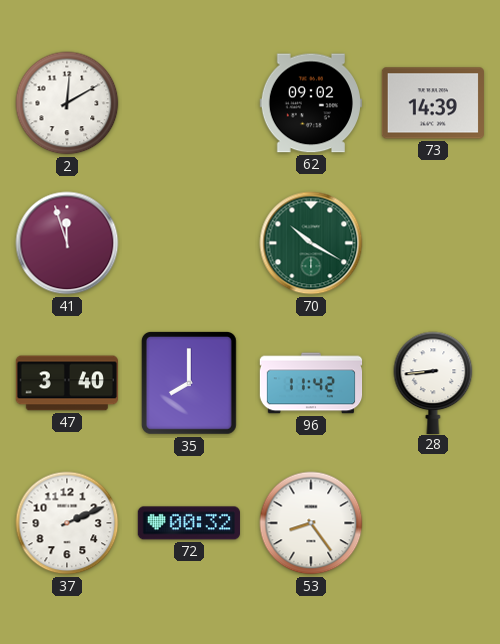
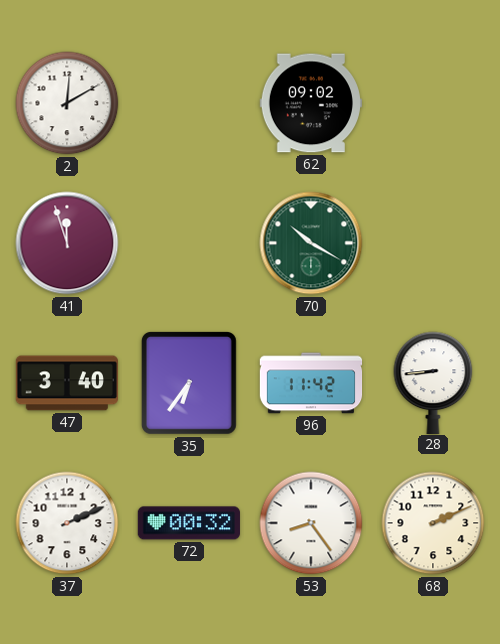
73: 14:39 -> none (433, 103)
35: 8:00 -> 6:36 (189, 383)
68: none -> 2:11 (433, 523)
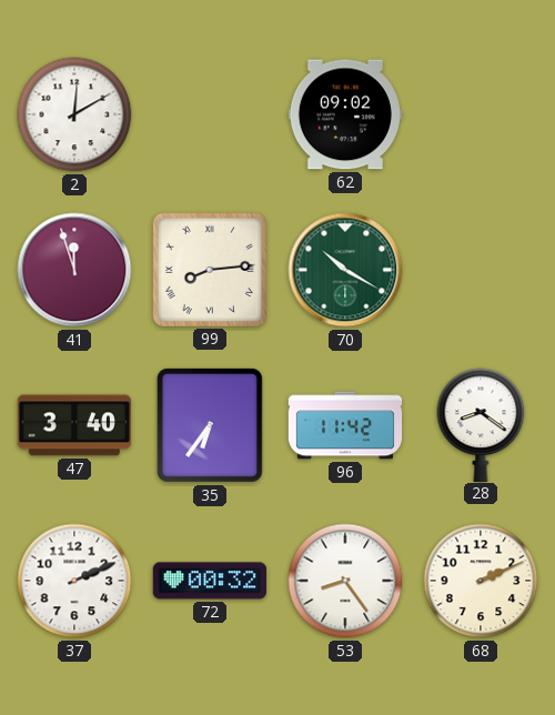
99: none -> 8:14 (210, 270)
28: 8:44 -> 8:21 (481, 424)
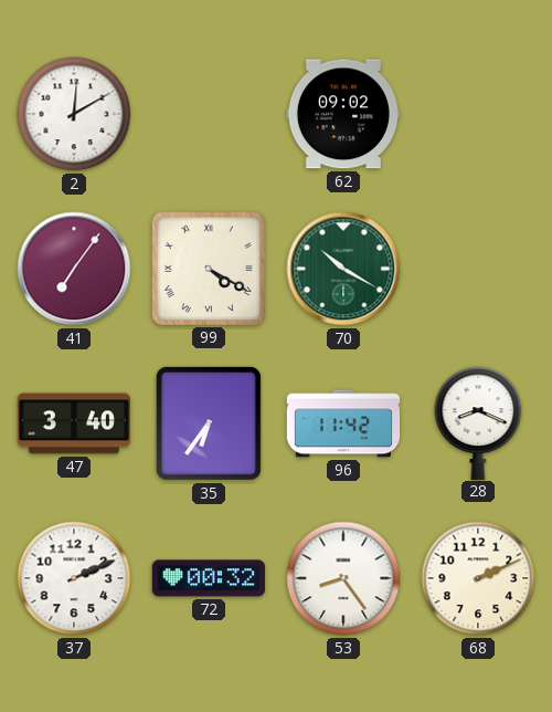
41: 11:57 -> 7:06 (74, 269)
99: 8:14 -> 4:20 (209, 269)
28: 8:21 -> 8:19 (478, 422)
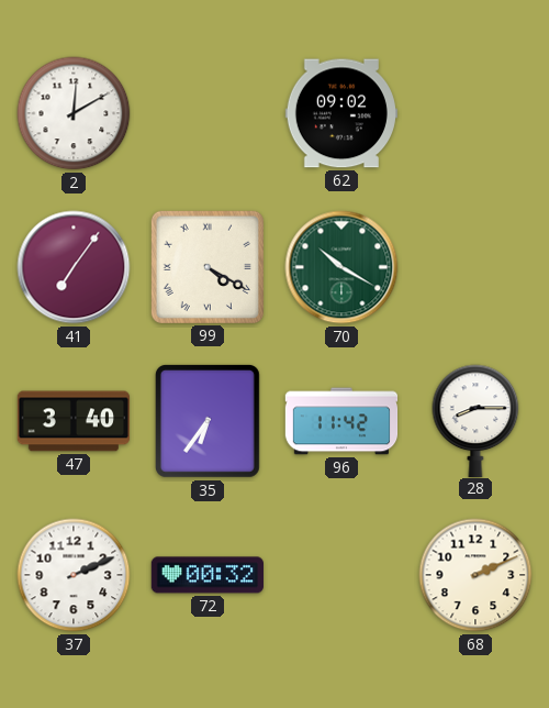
28: 8:19 -> 8:15 (475, 420)
53: 8:24 -> none (343, 578)
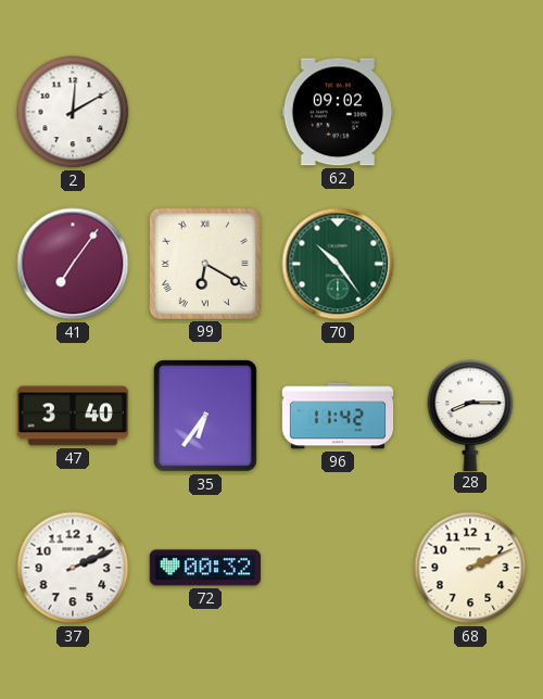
99: 4:20 -> 6:20 (205, 264)
70: 10:20 -> 10:24 (338, 264)
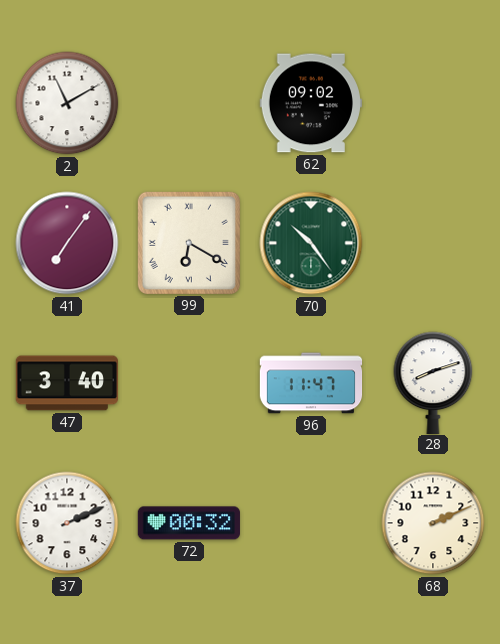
2: 12:10 -> 11:10 (67, 103)
35: 6:36 -> none (205, 416)
96: 11:42 -> 11:47 (311, 383)
28: 8:15 -> 8:12 (433, 382)
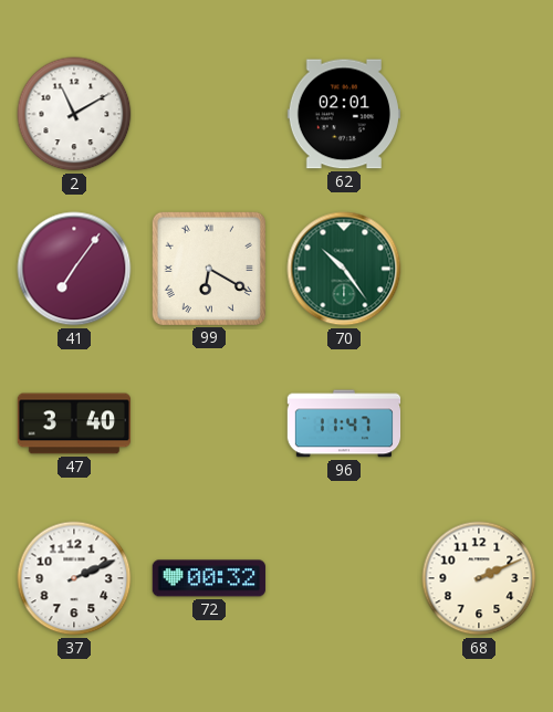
62: 09:02 -> 02:01 (343, 114)
28: 8:12 -> none (433, 382)
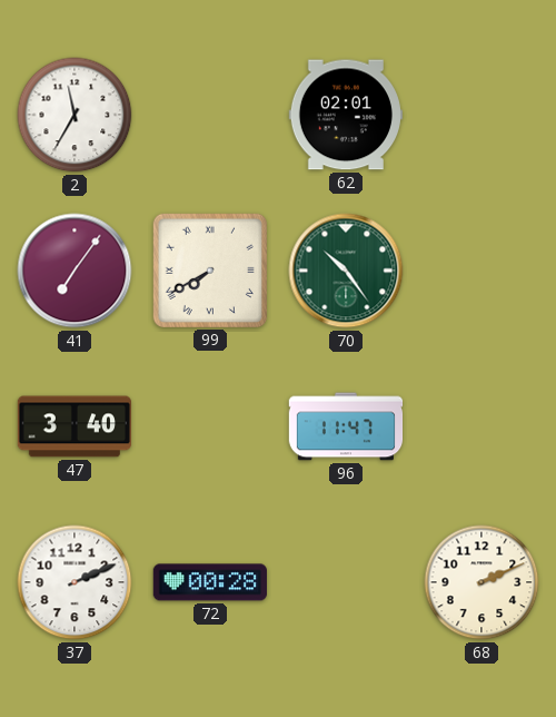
2: 11:10 -> 11:35 (75, 115)
99: 6:20 -> 7:40 (210, 271)
72: 00:32 -> 00:28 (210, 582)
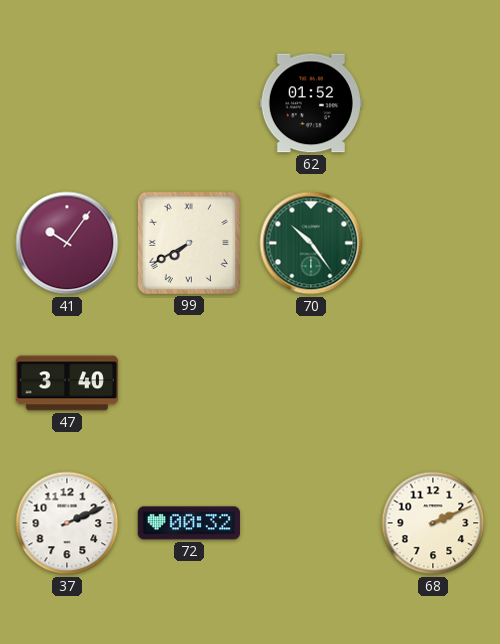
2: 11:35 -> none (75, 115)
62: 02:01 -> 01:52 (310, 103)
41: 7:06 -> 10:06 (67, 243)
96: 11:47 -> none (346, 426)
72: 00:28 -> 00:32 (189, 523)
